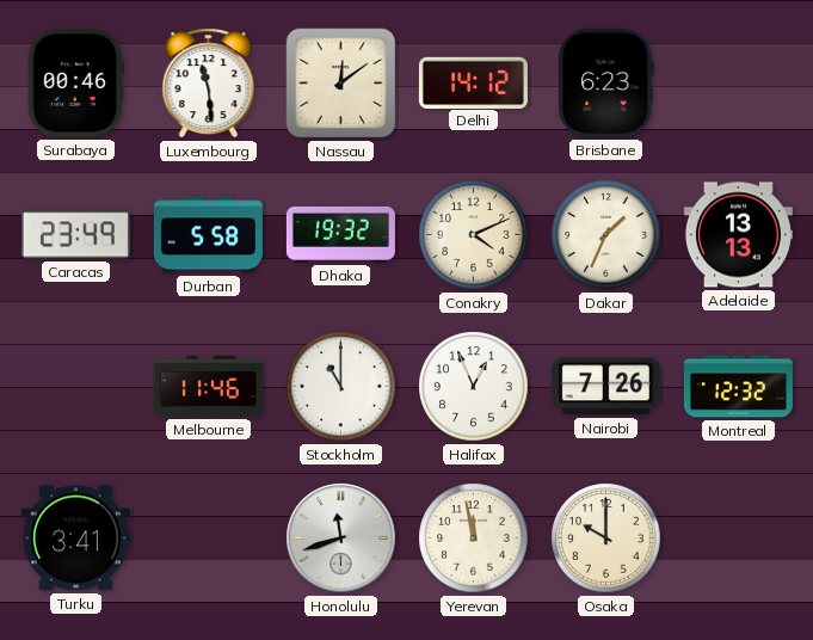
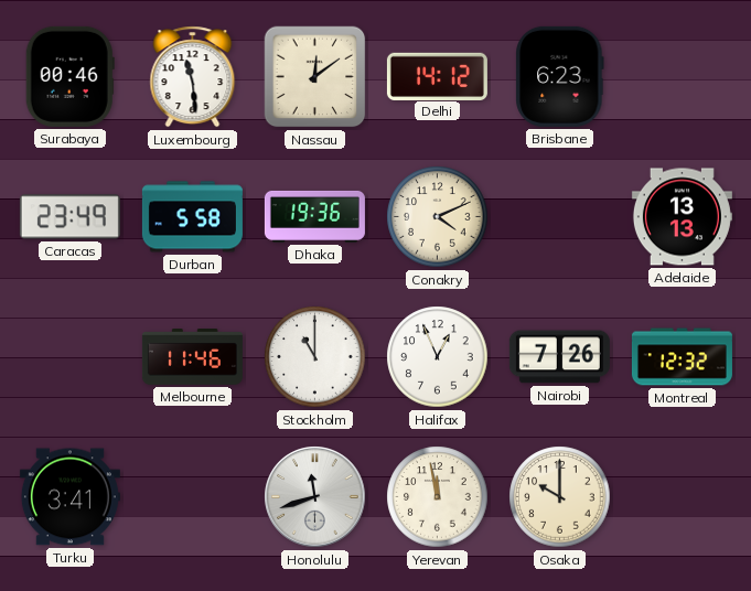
Dhaka: 19:32 -> 19:36 (314, 216)
Dakar: 1:34 -> none (606, 235)
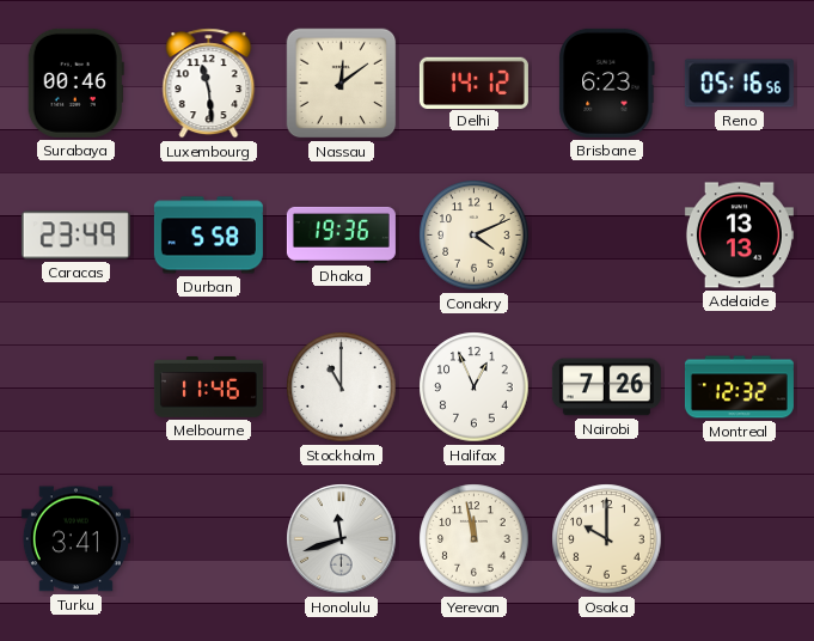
Reno: none -> 05:16 (739, 84)
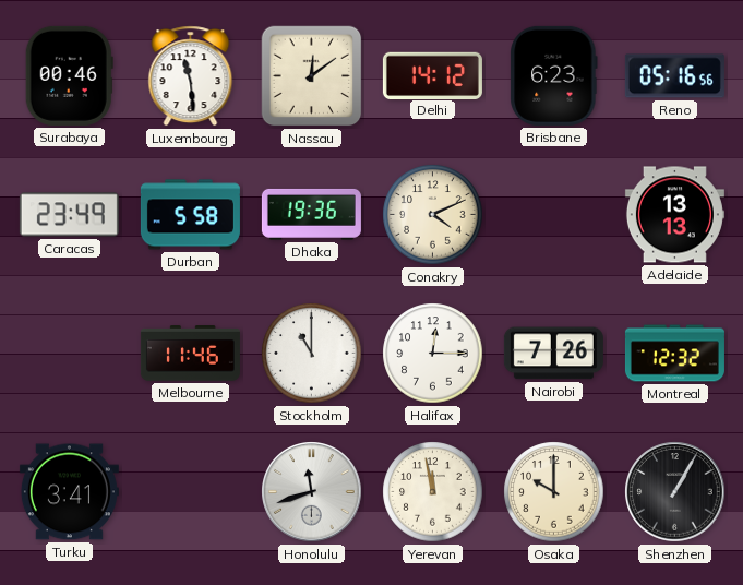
Halifax: 12:56 -> 12:15 (433, 354)
Shenzhen: none -> 1:05 (675, 492)
